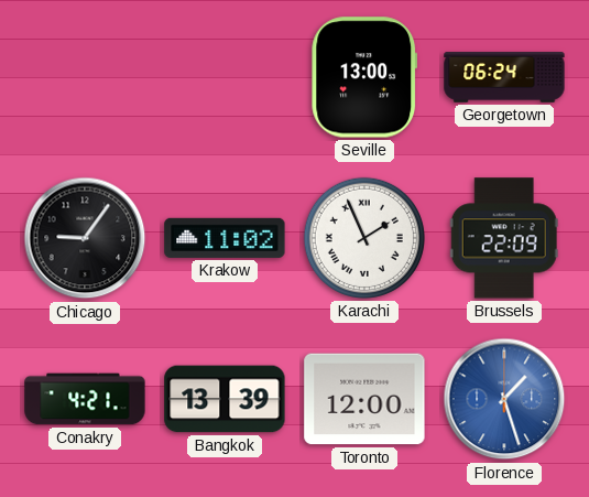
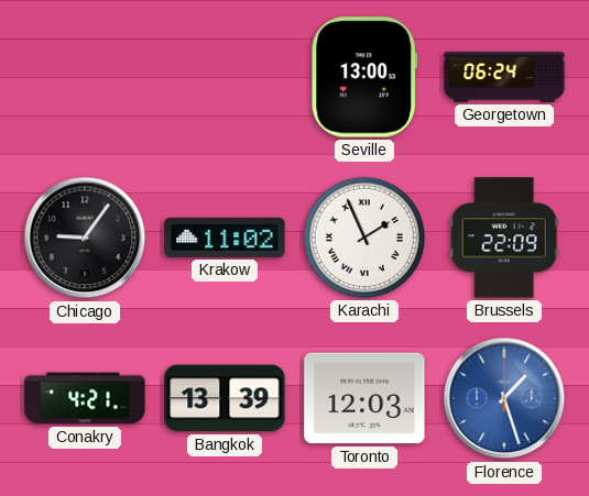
Toronto: 12:00 -> 12:03 (364, 398)
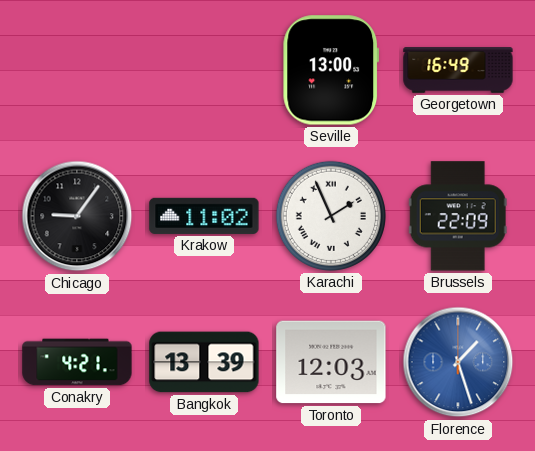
Georgetown: 06:24 -> 16:49 (458, 70)
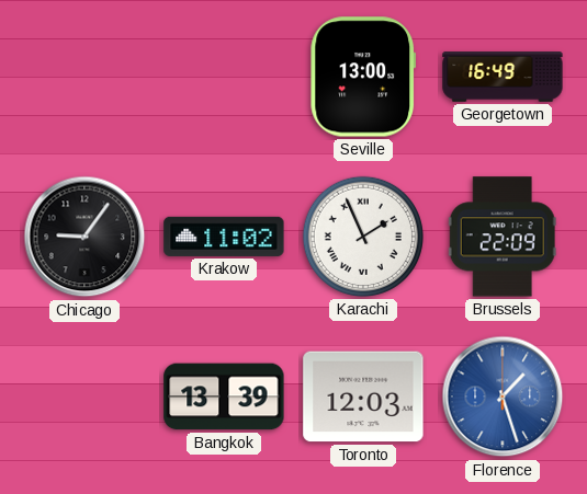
Conakry: 4:21 -> none (77, 362)
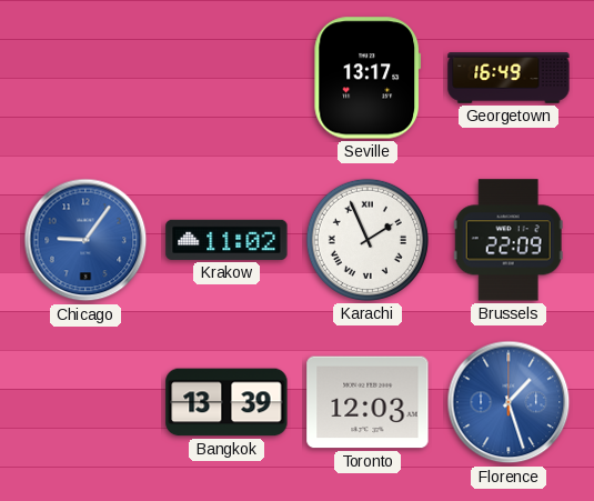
Seville: 13:00 -> 13:17 (368, 78)
Chicago dial: black -> blue (85, 240)
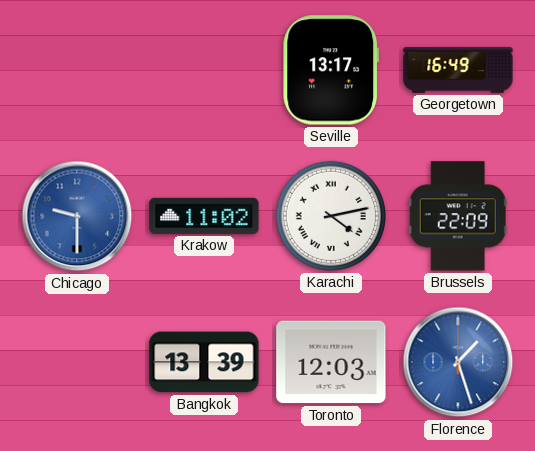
Chicago: 9:06 -> 9:30 (77, 216)
Karachi: 1:56 -> 4:13 (331, 216)
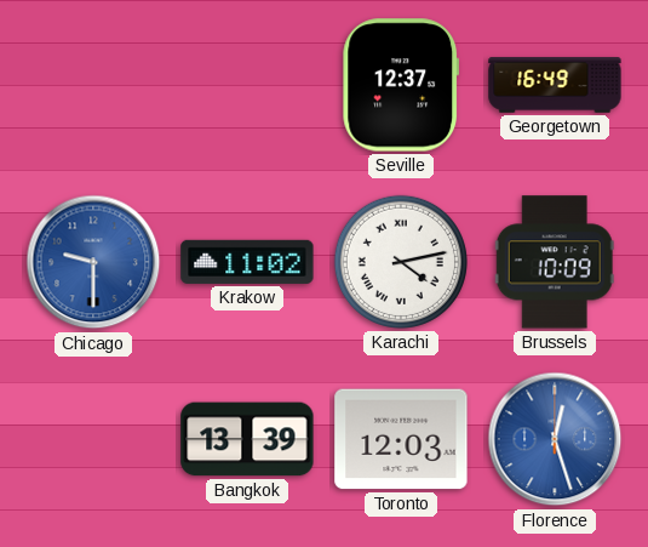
Seville: 13:17 -> 12:37 (401, 85)
Brussels: 22:09 -> 10:09 (555, 262)
Florence: 1:27 -> 12:27 (555, 439)
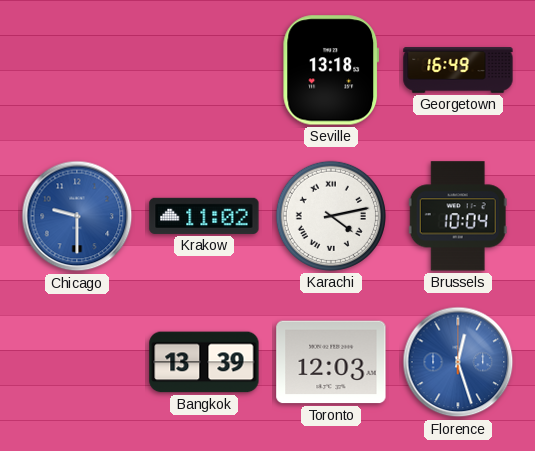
Seville: 12:37 -> 13:18 (331, 70)
Brussels: 10:09 -> 10:04 (458, 216)
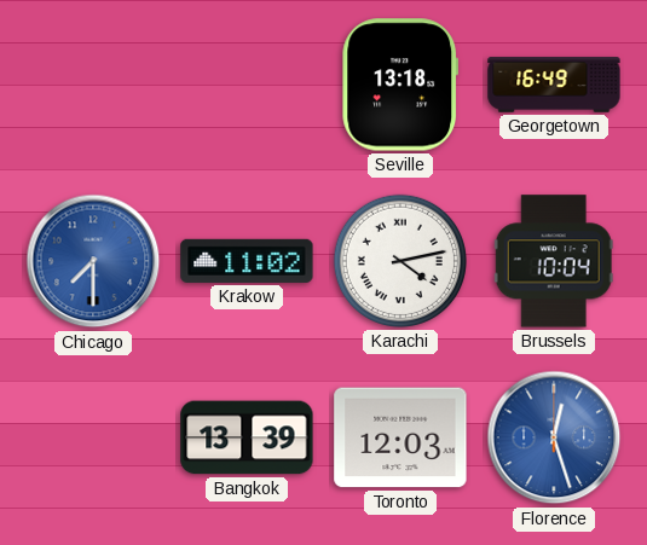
Chicago: 9:30 -> 7:30 (93, 261)
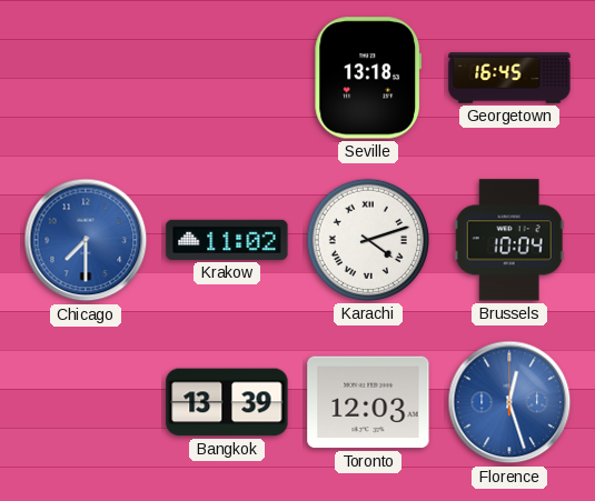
Georgetown: 16:49 -> 16:45 (509, 78)
Karachi: 4:13 -> 4:12 (368, 240)
